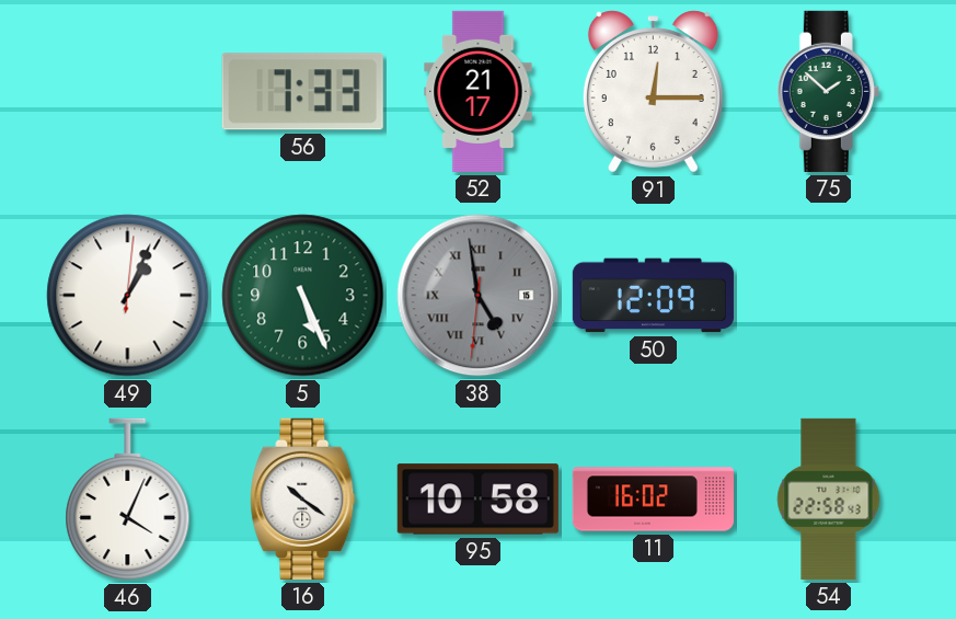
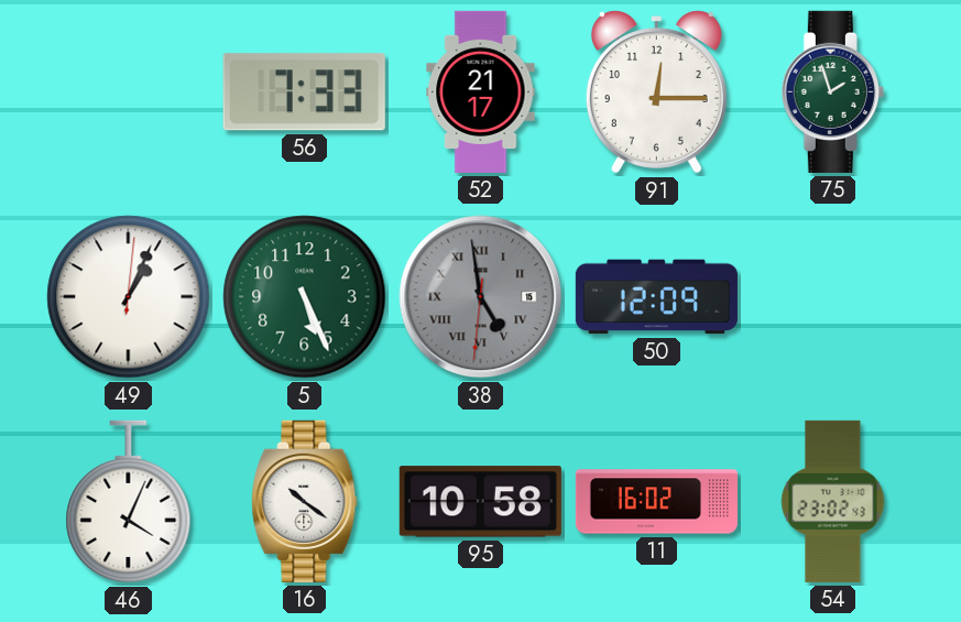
75: 1:52 -> 1:57 (832, 91)
54: 22:58 -> 23:02 (833, 501)
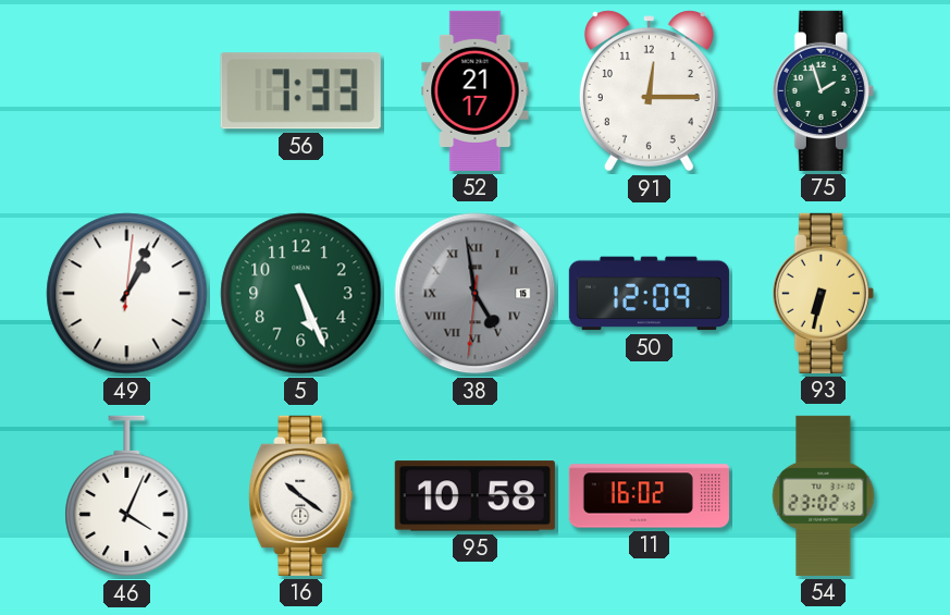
93: none -> 6:32 (823, 293)
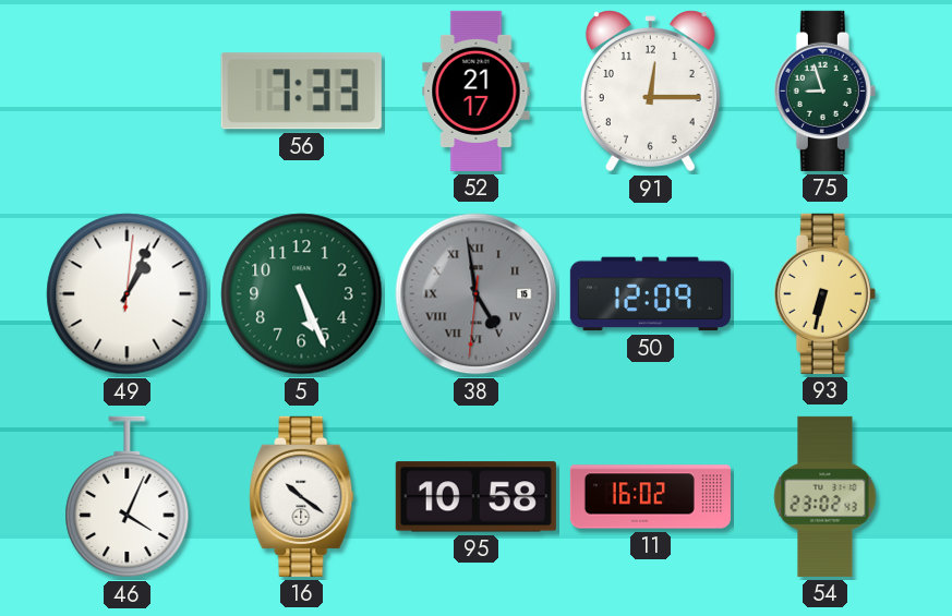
75: 1:57 -> 8:57 (824, 90)
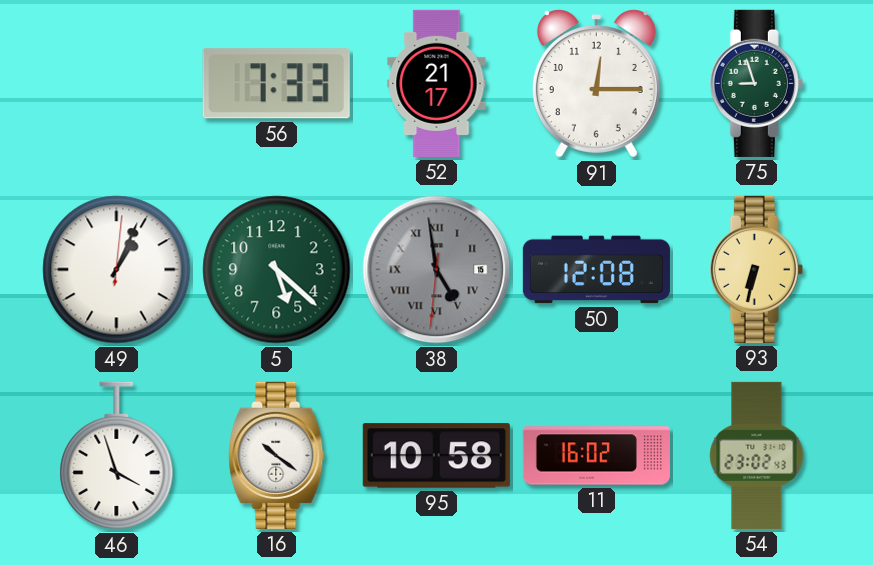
5: 5:26 -> 5:22 (277, 270)
50: 12:09 -> 12:08 (596, 270)
46: 4:04 -> 3:57 (117, 456)
